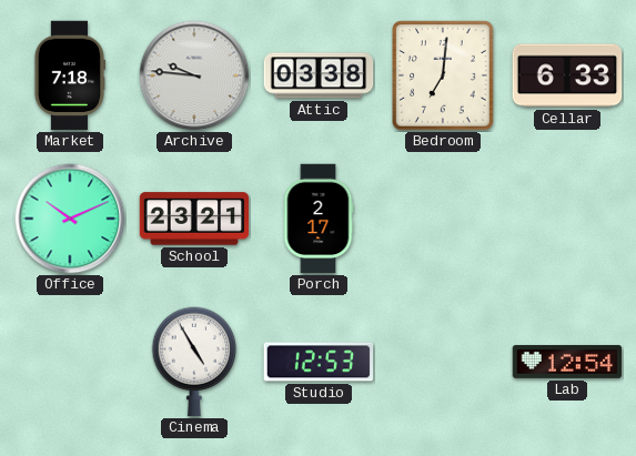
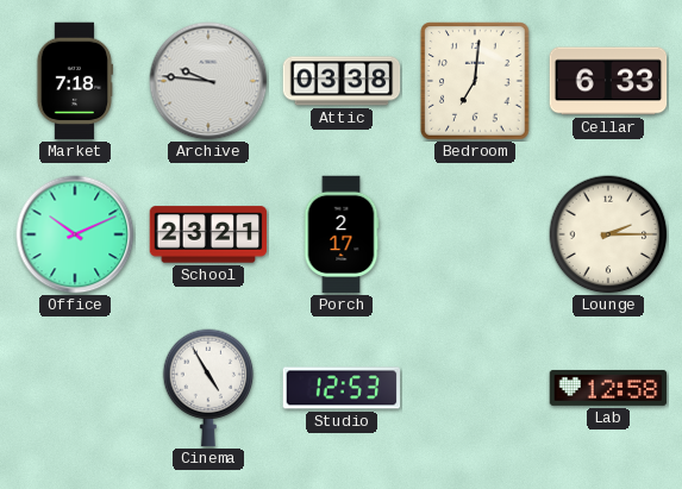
Lounge: none -> 2:15 (608, 234)
Lab: 12:54 -> 12:58 (608, 388)
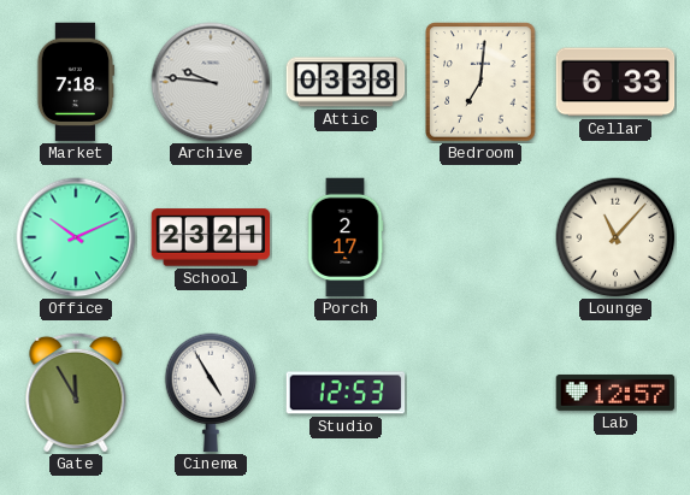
Lounge: 2:15 -> 11:07 (615, 237)
Gate: none -> 11:55 (76, 393)
Lab: 12:58 -> 12:57 (615, 393)
